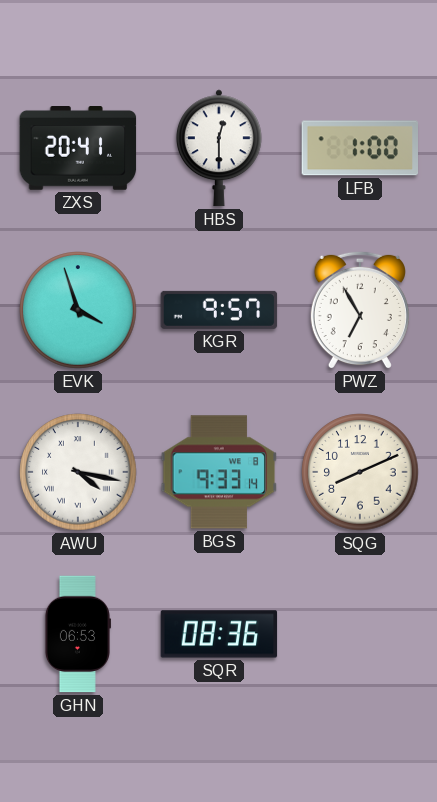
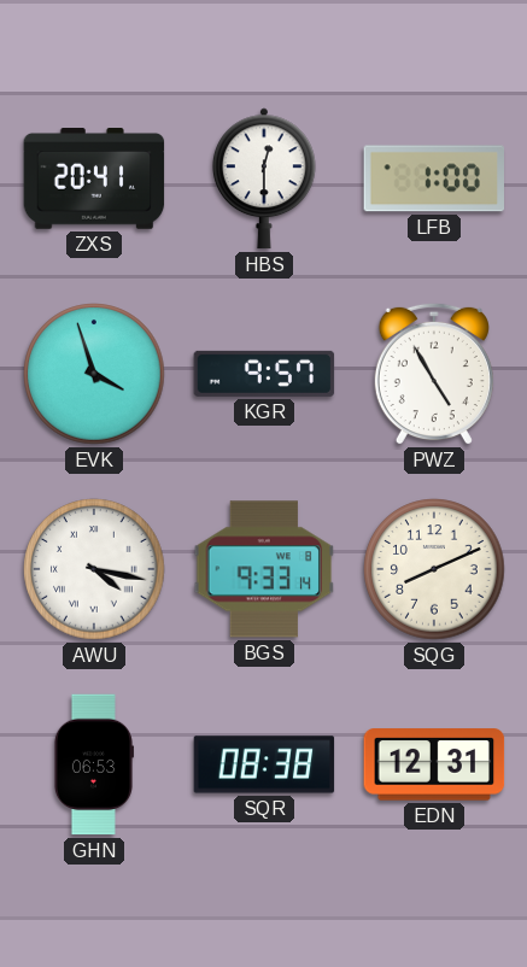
PWZ: 6:55 -> 4:55 (434, 374)
SQR: 08:36 -> 08:38 (264, 764)
EDN: none -> 12:31 (434, 764)
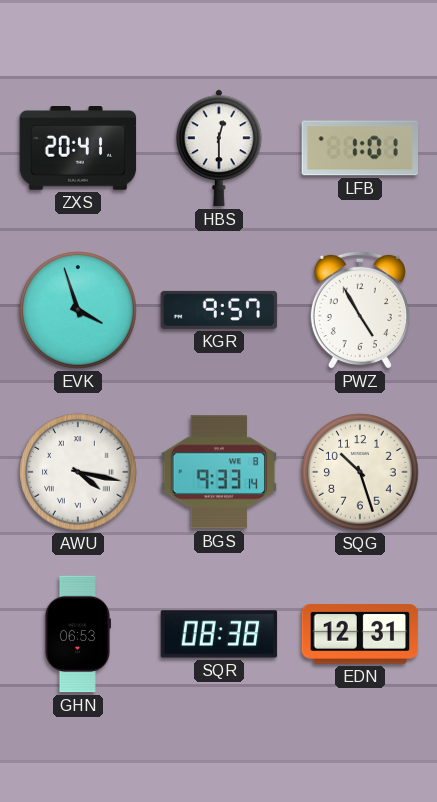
LFB: 1:00 -> 1:01 (360, 148)
SQG: 8:11 -> 10:27 (360, 472)
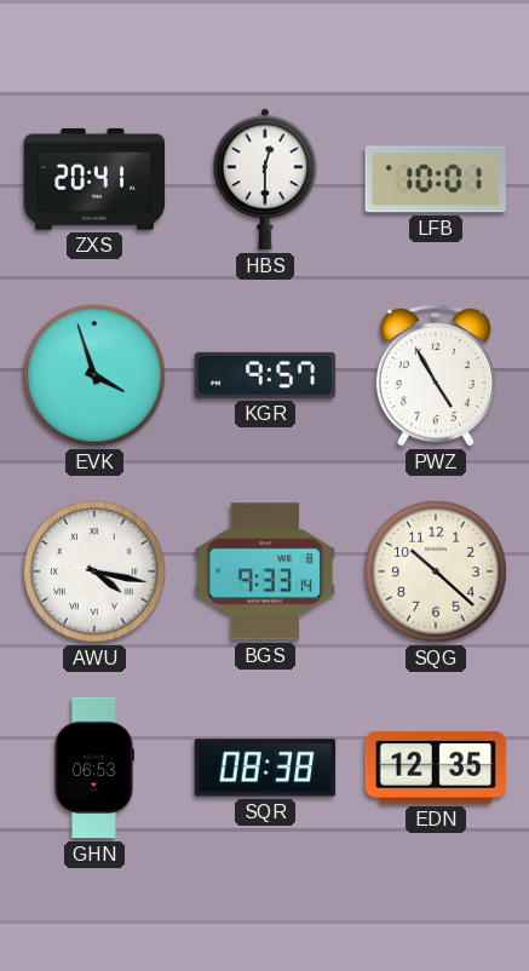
LFB: 1:01 -> 10:01 (436, 179)
SQG: 10:27 -> 10:22 (436, 571)
EDN: 12:31 -> 12:35 (436, 768)
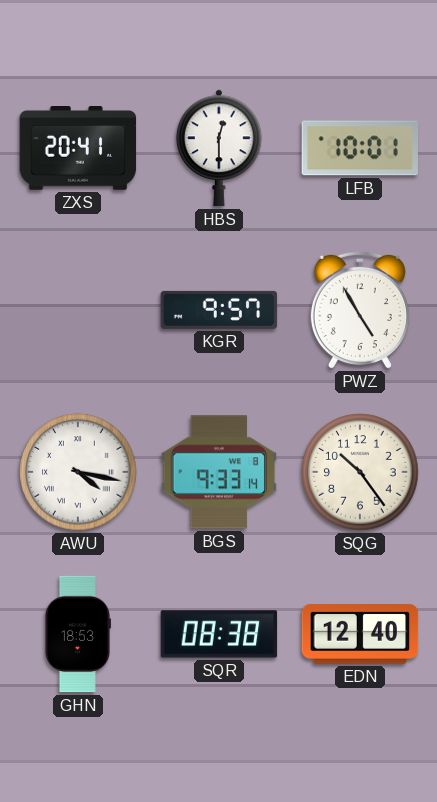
EVK: 3:57 -> none (94, 375)
SQG: 10:22 -> 10:24 (360, 472)
GHN: 06:53 -> 18:53 (77, 634)
EDN: 12:35 -> 12:40 (360, 634)
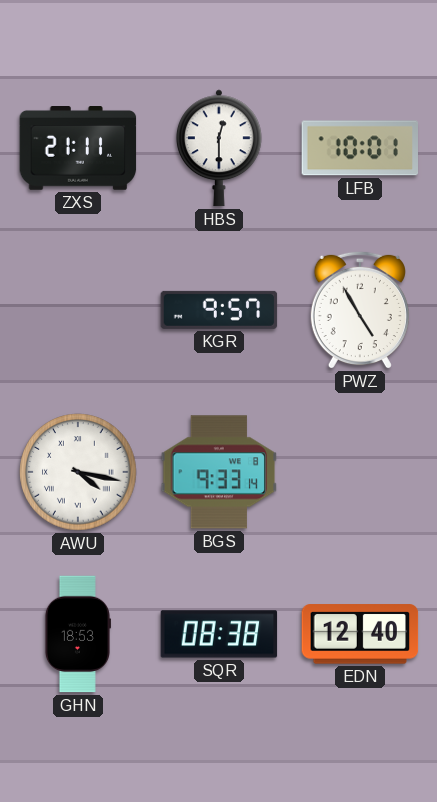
ZXS: 20:41 -> 21:11 (78, 149)
SQG: 10:24 -> none (360, 472)
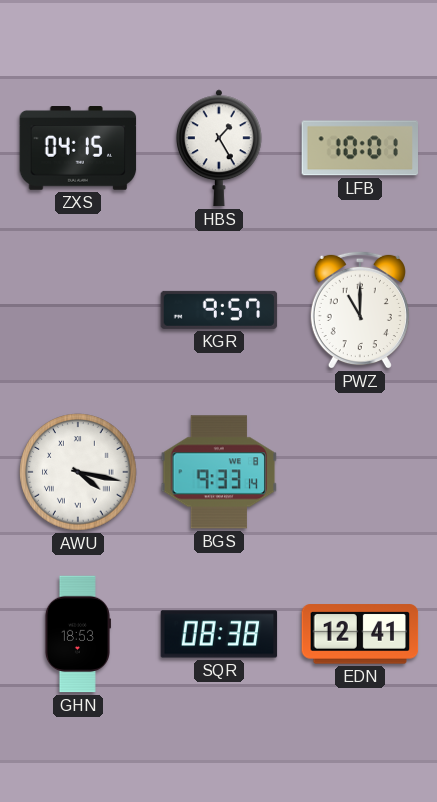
ZXS: 21:11 -> 04:15 (78, 149)
HBS: 12:30 -> 1:25 (219, 148)
PWZ: 4:55 -> 11:00 (360, 310)
EDN: 12:40 -> 12:41 (360, 634)
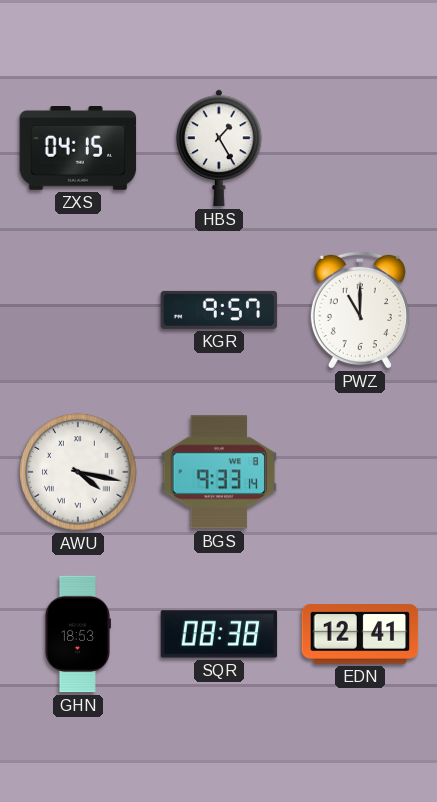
LFB: 10:01 -> none (360, 148)
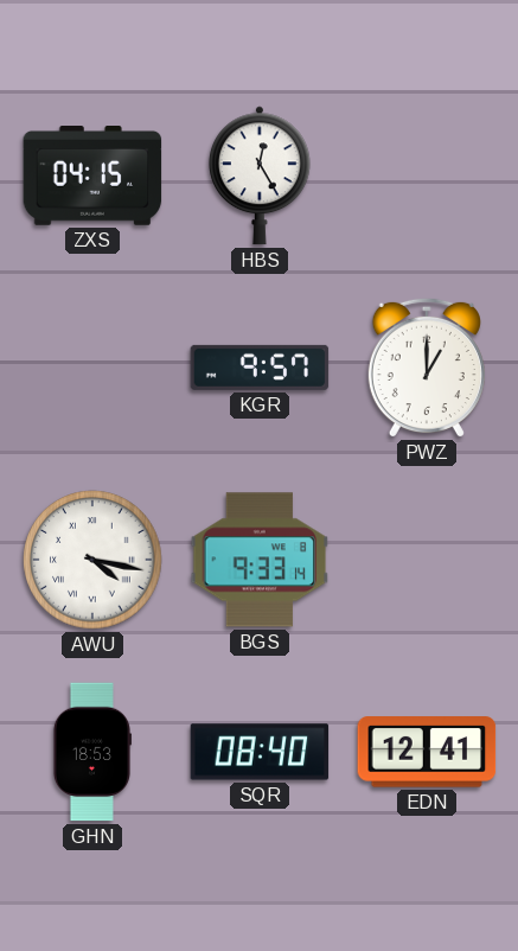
HBS: 1:25 -> 12:25 (260, 175)
PWZ: 11:00 -> 1:00 (427, 368)
SQR: 08:38 -> 08:40 (260, 752)
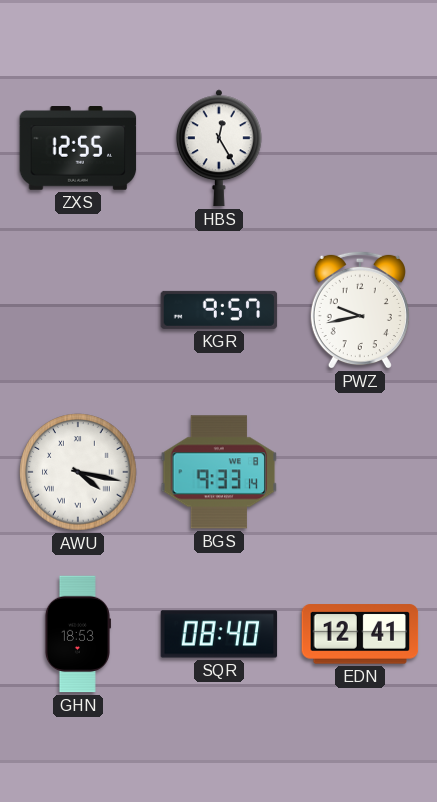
ZXS: 04:15 -> 12:55 (78, 149)
PWZ: 1:00 -> 9:43 (360, 310)
